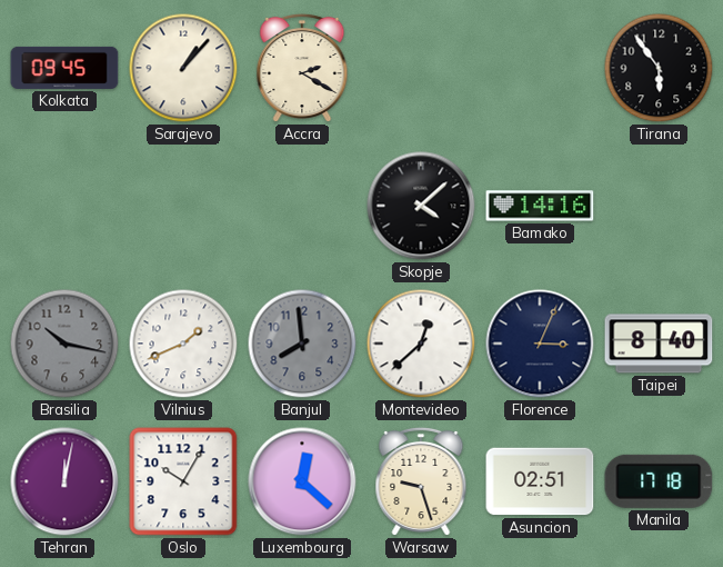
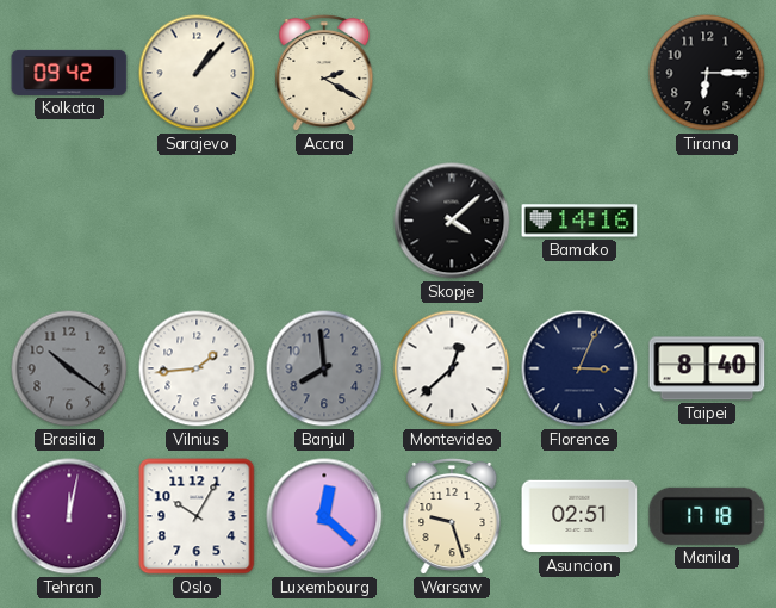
Kolkata: 09:45 -> 09:42 (69, 73)
Tirana: 5:54 -> 6:15 (707, 73)
Brasilia: 10:17 -> 10:21 (69, 368)
Vilnius: 1:41 -> 1:44 (197, 368)
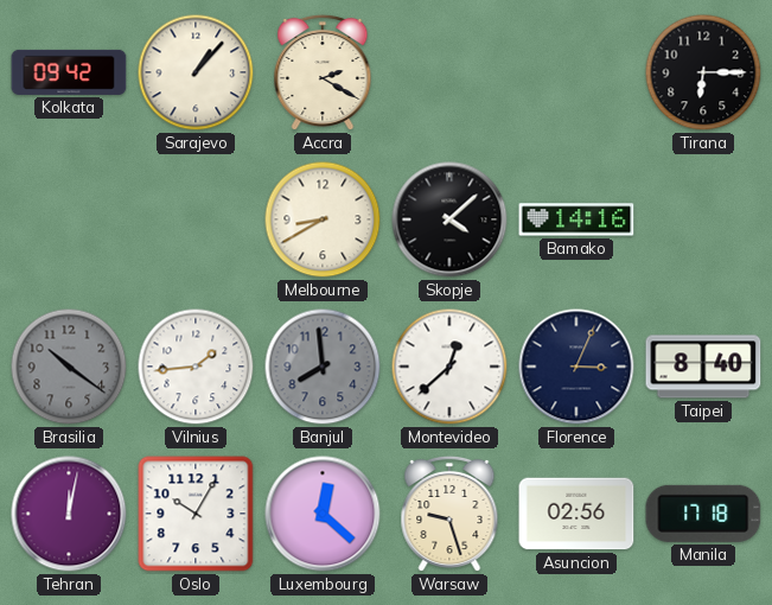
Melbourne: none -> 8:40 (323, 219)
Asuncion: 02:51 -> 02:56 (576, 514)
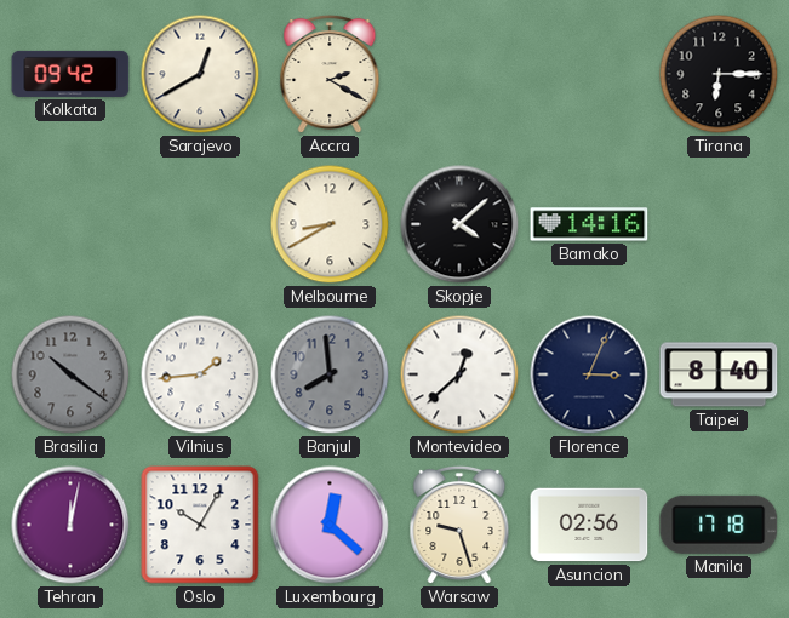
Sarajevo: 1:07 -> 12:40 (200, 74)
